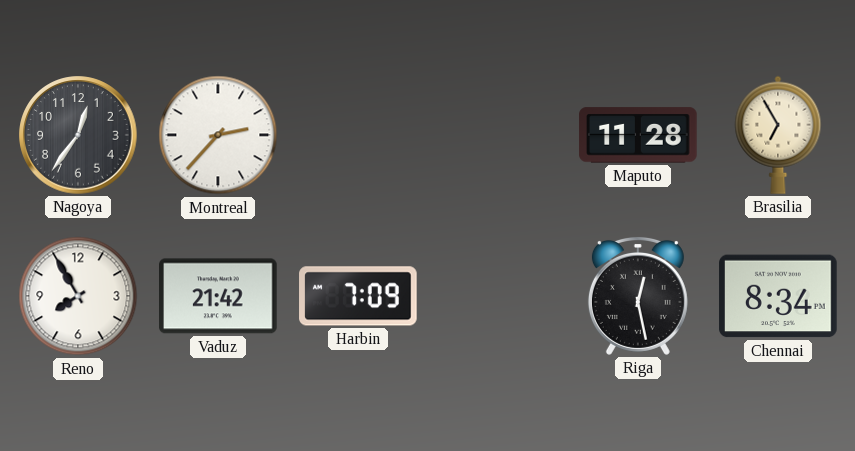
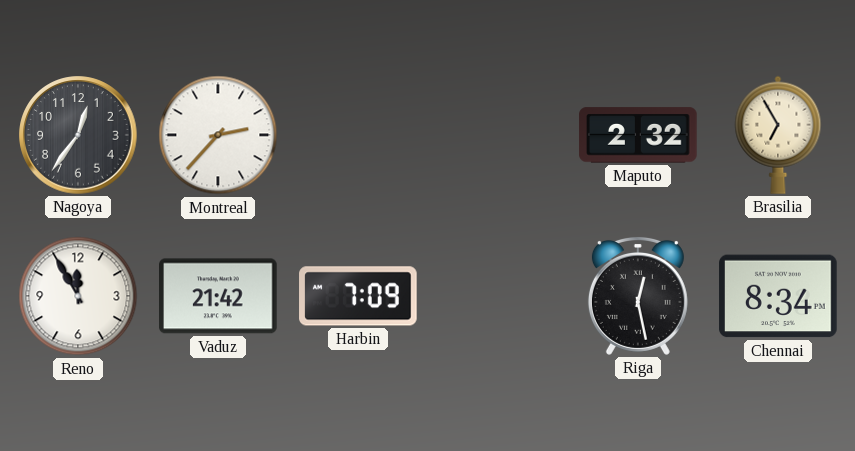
Maputo: 11:28 -> 2:32 (638, 135)
Reno: 7:55 -> 11:55 (78, 296)
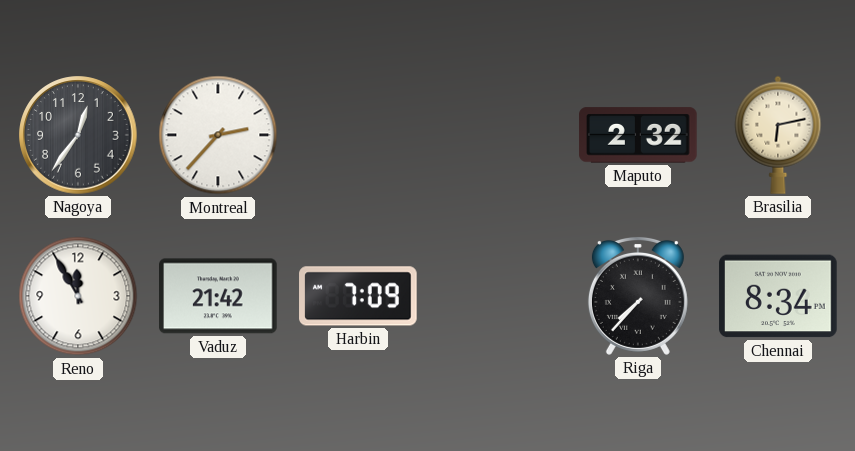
Brasilia: 6:55 -> 6:13 (778, 135)
Riga: 12:28 -> 7:37 (638, 296)
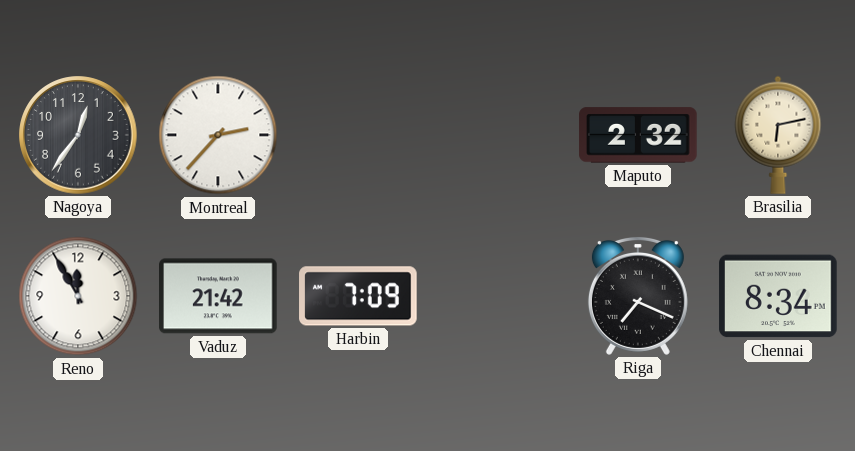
Riga: 7:37 -> 7:19 (638, 296)
